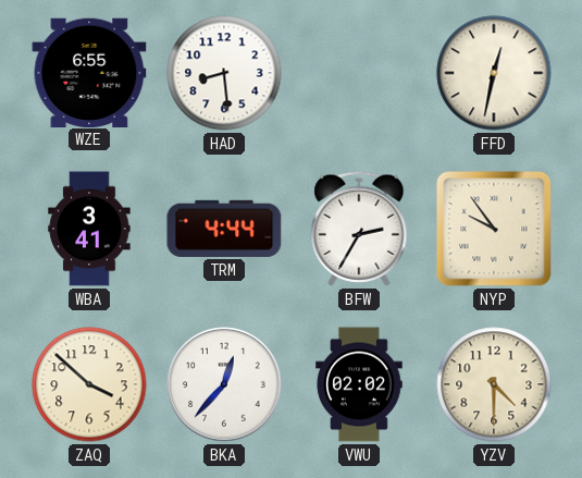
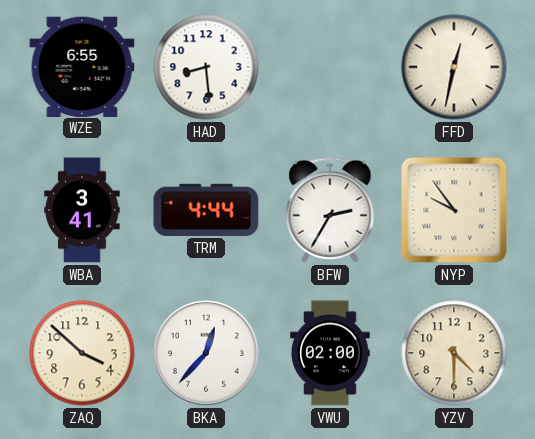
VWU: 02:02 -> 02:00 (330, 353)
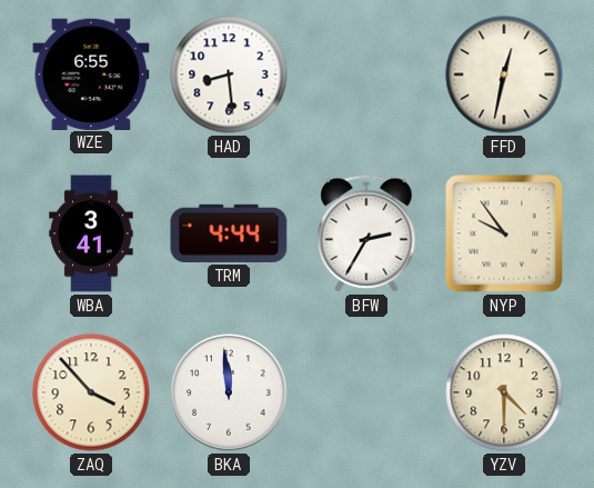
ZAQ: 3:52 -> 3:53 (91, 392)
BKA: 12:37 -> 11:59 (229, 392)
VWU: 02:00 -> none (330, 353)
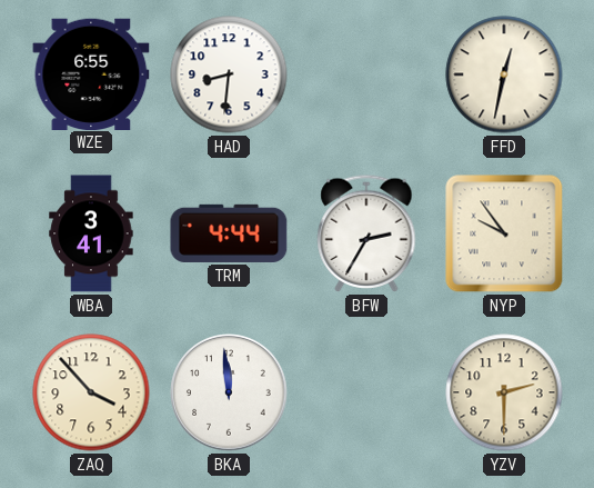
HAD: 8:29 -> 8:31 (229, 74)
YZV: 4:30 -> 2:30 (504, 392)
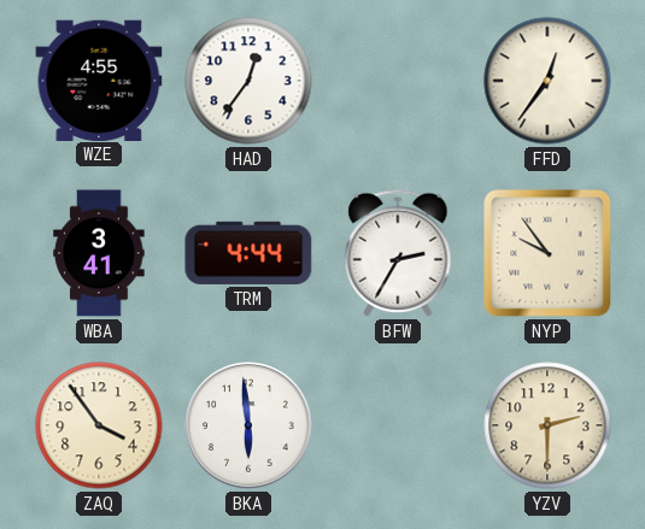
WZE: 6:55 -> 4:55 (99, 80)
HAD: 8:31 -> 12:36 (248, 81)
FFD: 12:32 -> 12:36 (547, 81)
ZAQ: 3:53 -> 3:54 (99, 425)
BKA: 11:59 -> 5:59 (248, 425)
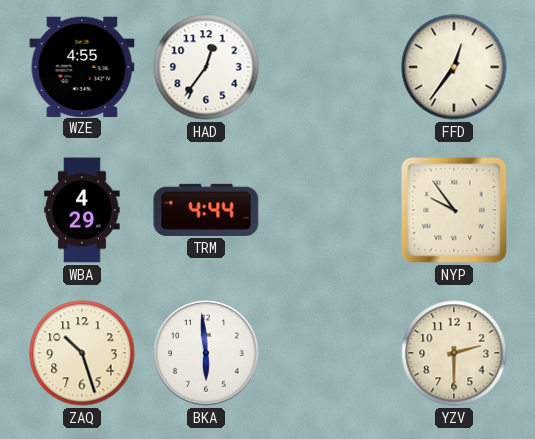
WBA: 3:41 -> 4:29 (82, 210)
BFW: 2:35 -> none (398, 253)
ZAQ: 3:54 -> 10:27 (82, 353)
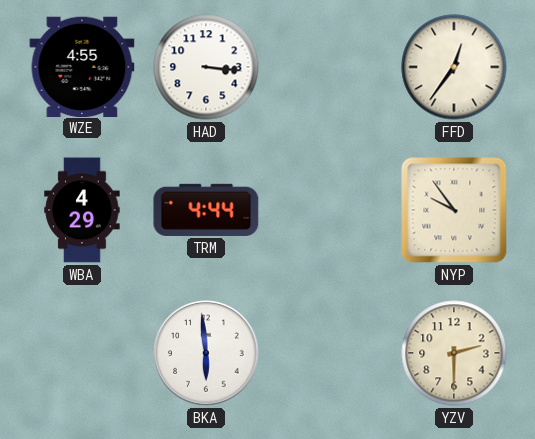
HAD: 12:36 -> 3:16 (206, 67)
ZAQ: 10:27 -> none (82, 353)
